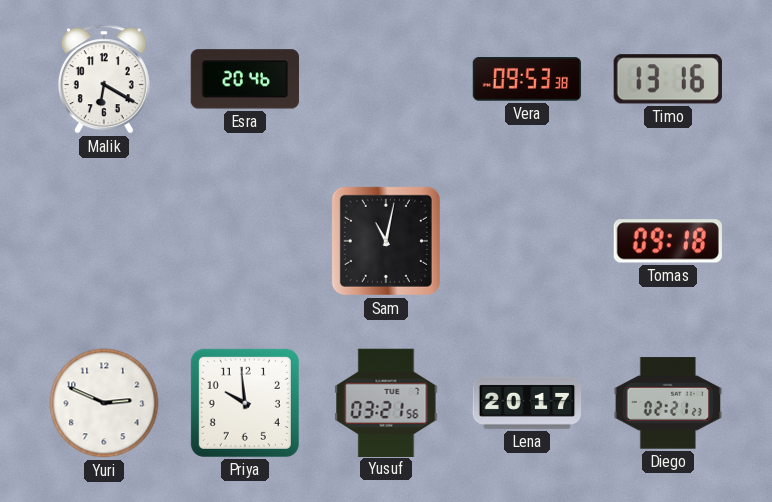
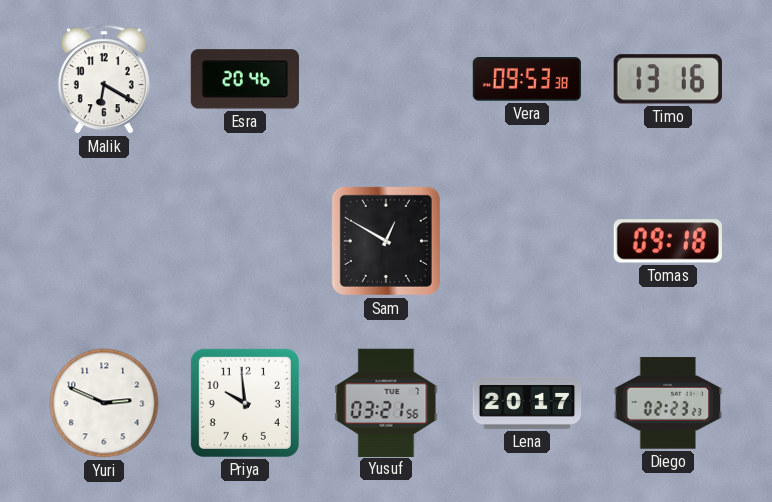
Sam: 11:02 -> 12:50 (386, 241)
Diego: 02:21 -> 02:23 (668, 403)
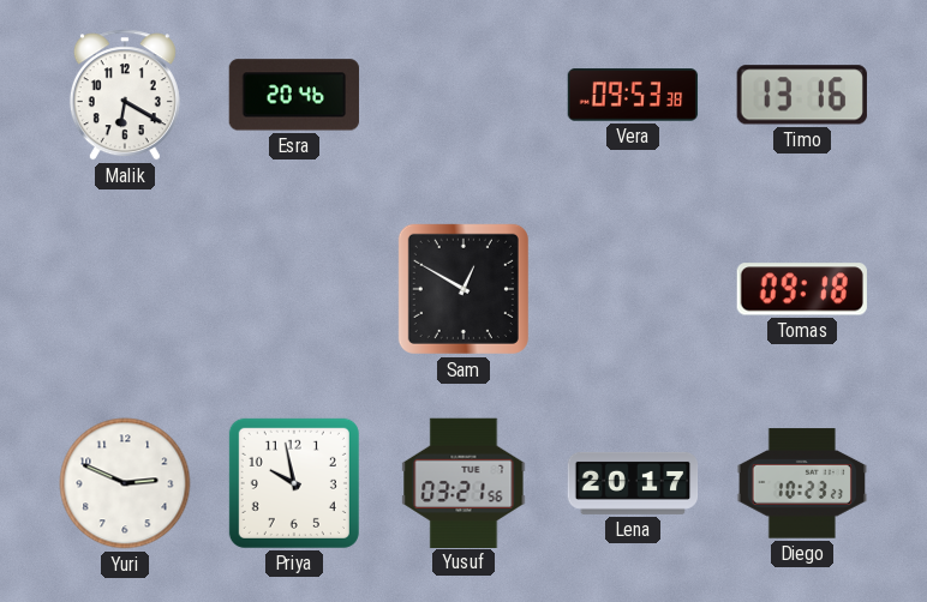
Priya: 9:59 -> 9:58 (294, 483)
Diego: 02:23 -> 10:23 (802, 483)
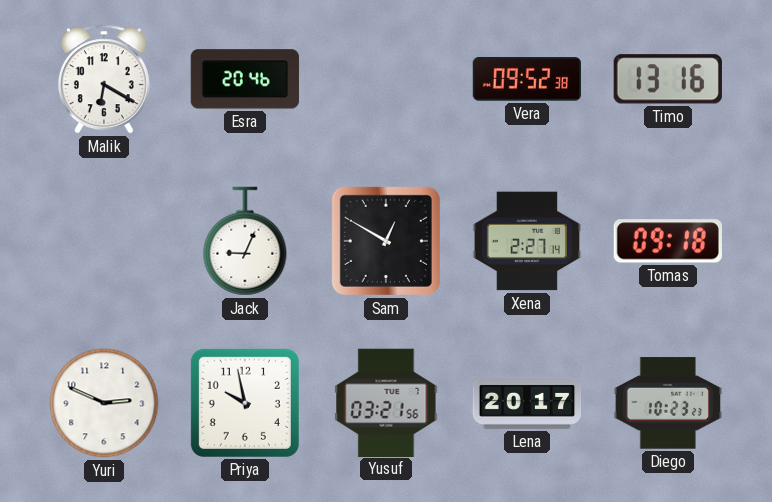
Vera: 09:53 -> 09:52 (527, 79)
Jack: none -> 9:04 (245, 241)
Xena: none -> 2:27 (527, 241)
